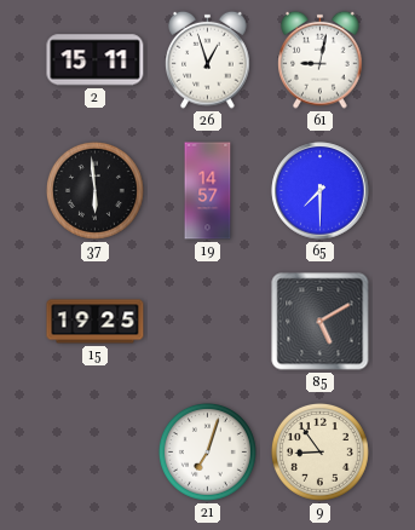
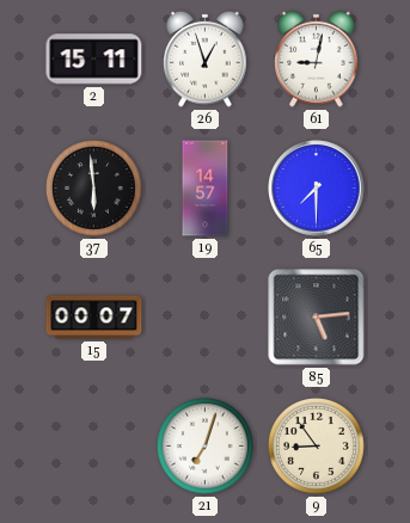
15: 19:25 -> 00:07 (94, 318)
85: 5:10 -> 5:14 (317, 318)
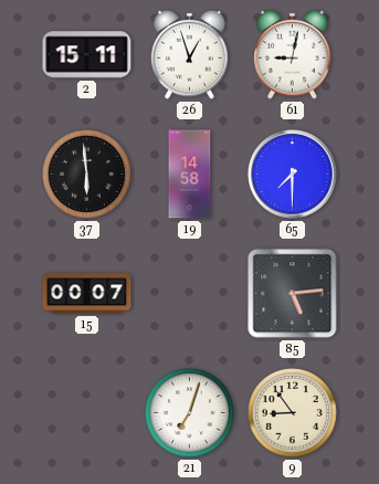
19: 14:57 -> 14:58 (190, 175)
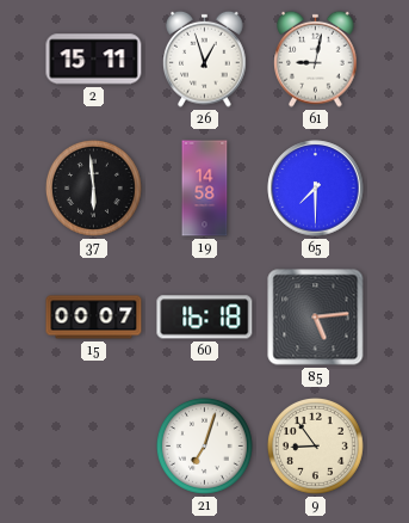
60: none -> 16:18 (205, 318)
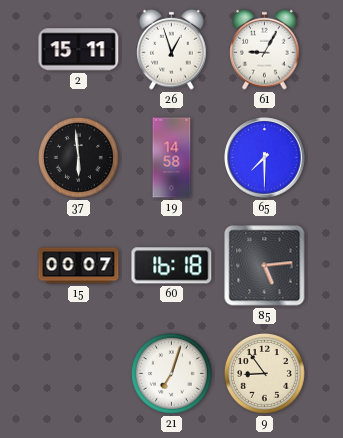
61: 9:02 -> 9:05 (265, 49)
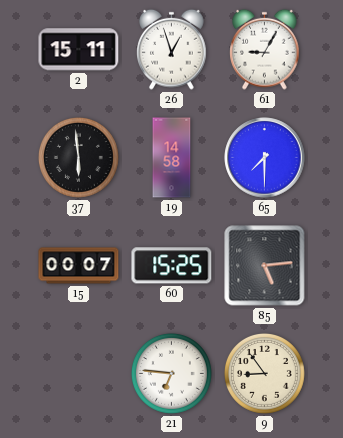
60: 16:18 -> 15:25 (172, 266)
21: 7:03 -> 6:46 (171, 373)
